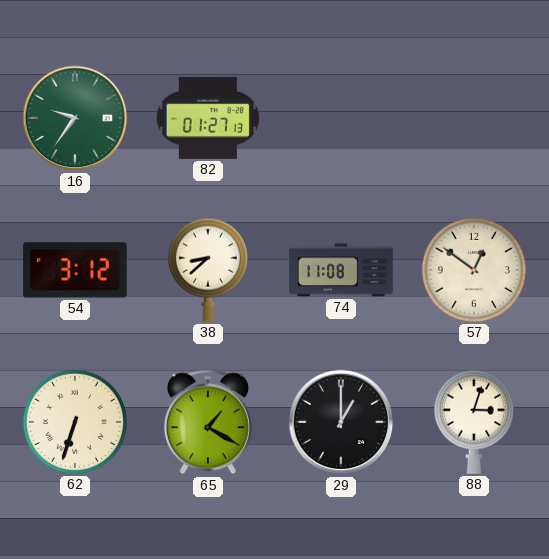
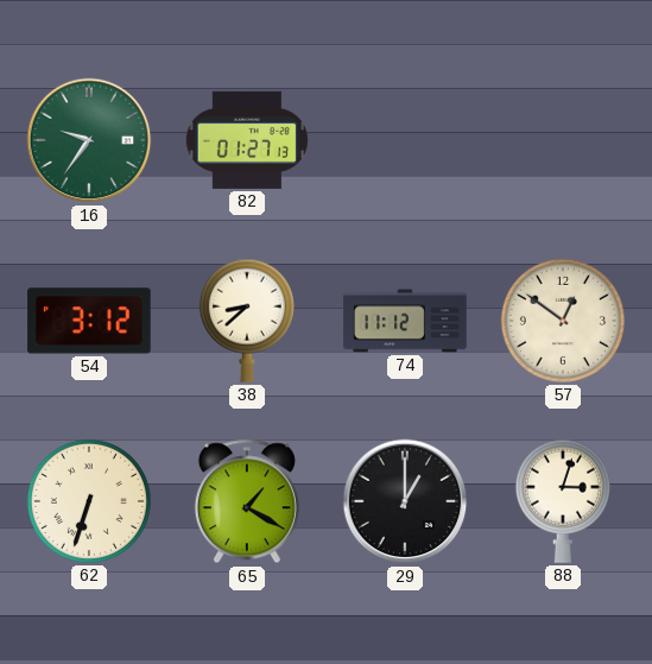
74: 11:08 -> 11:12 (405, 321)
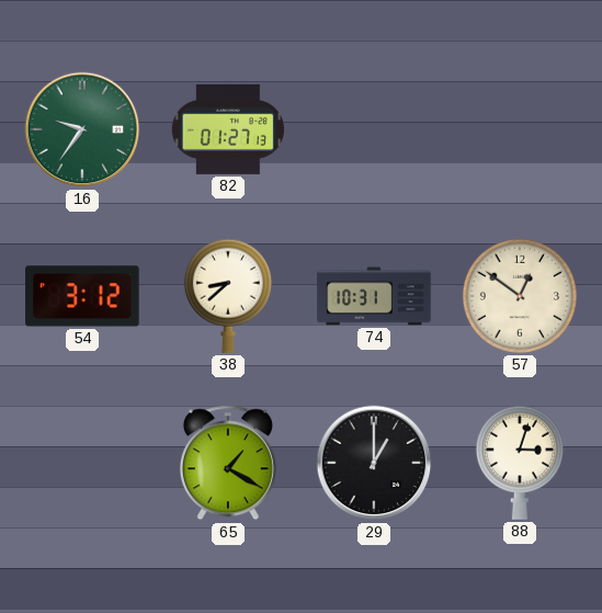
74: 11:12 -> 10:31 (374, 296)
62: 6:33 -> none (89, 501)
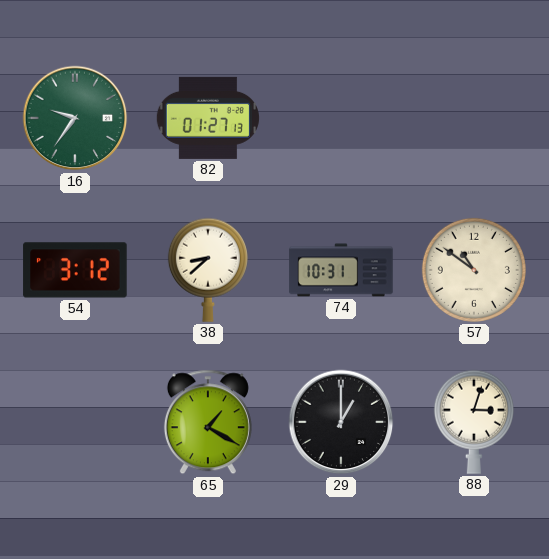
57: 12:51 -> 10:51 (474, 270)
